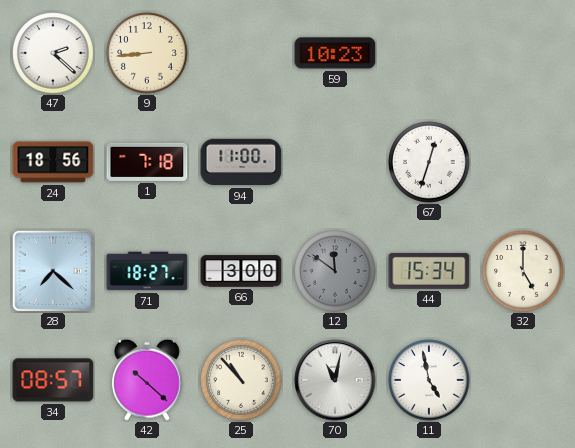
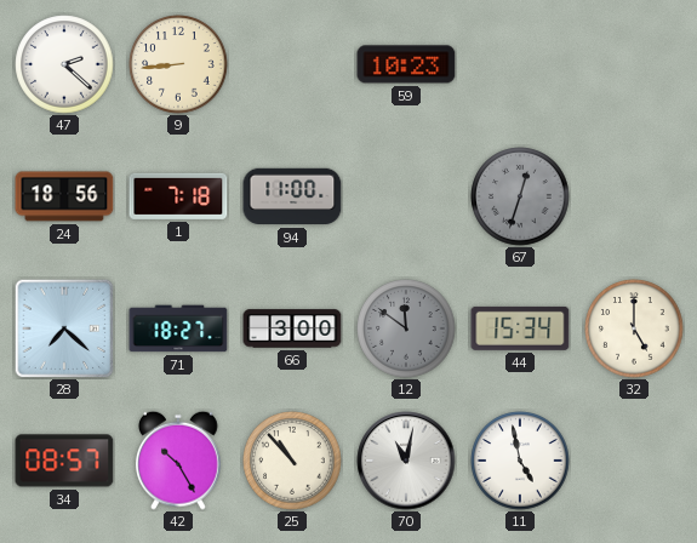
67 dial: white -> grey (520, 196)
42: 10:22 -> 10:25 (179, 461)
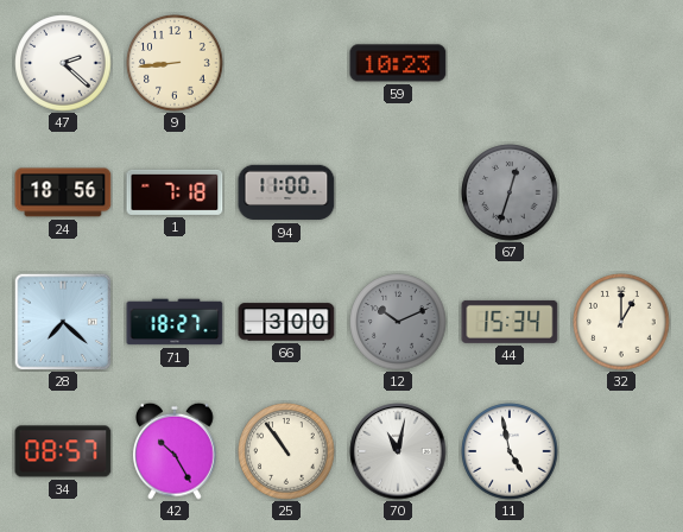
12: 11:51 -> 10:11 (398, 322)
32: 5:00 -> 1:00 (621, 322)
25: 10:53 -> 10:54 (286, 451)
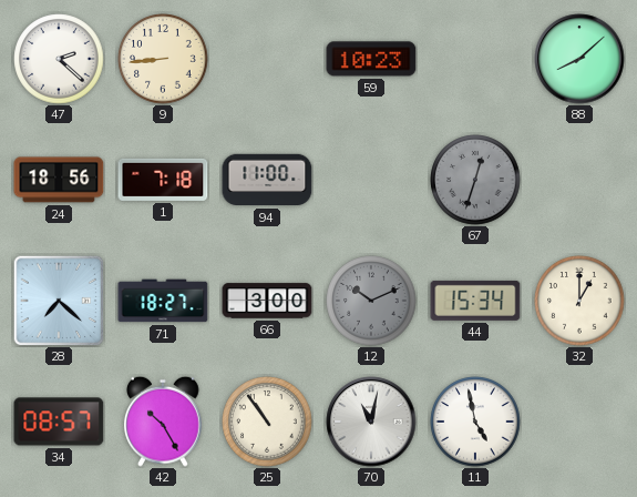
88: none -> 8:08 (579, 59)
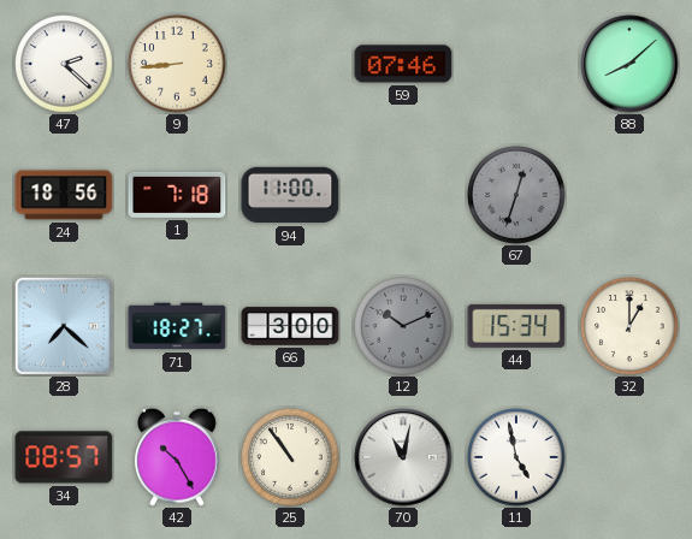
59: 10:23 -> 07:46 (403, 64)
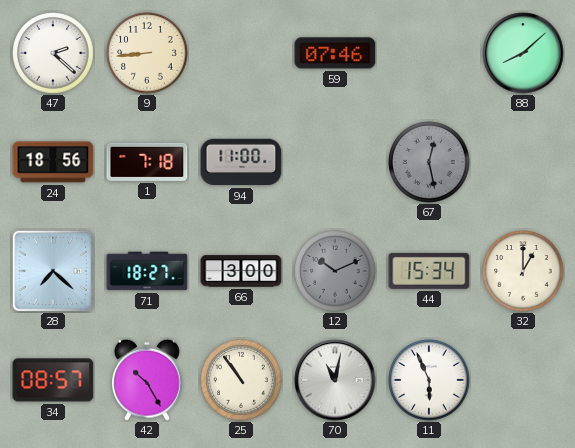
67: 12:33 -> 12:28 (429, 162)
11: 4:58 -> 5:56 (429, 380)
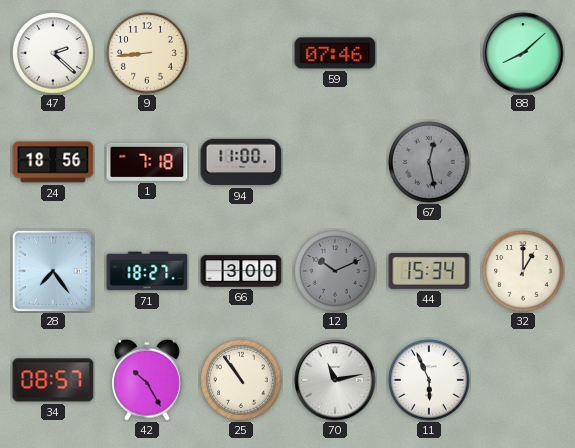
28: 7:22 -> 7:24 (53, 271)
70: 11:02 -> 11:13 (335, 380)
